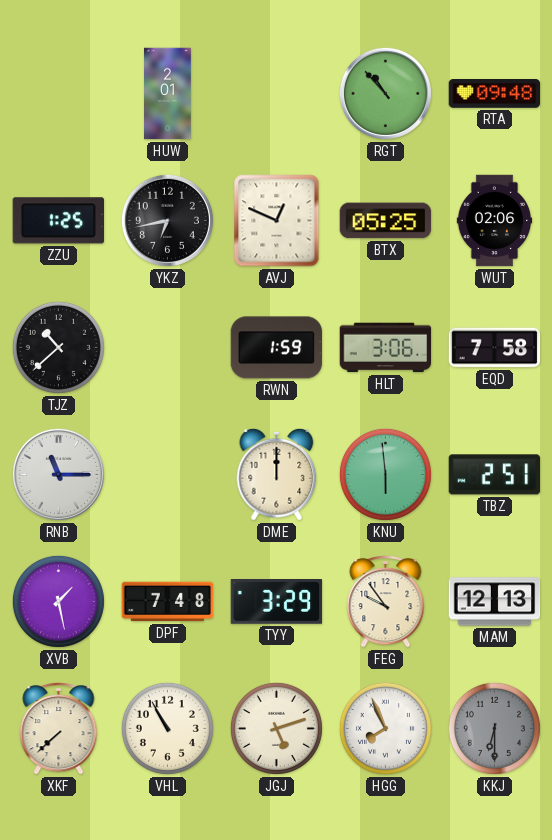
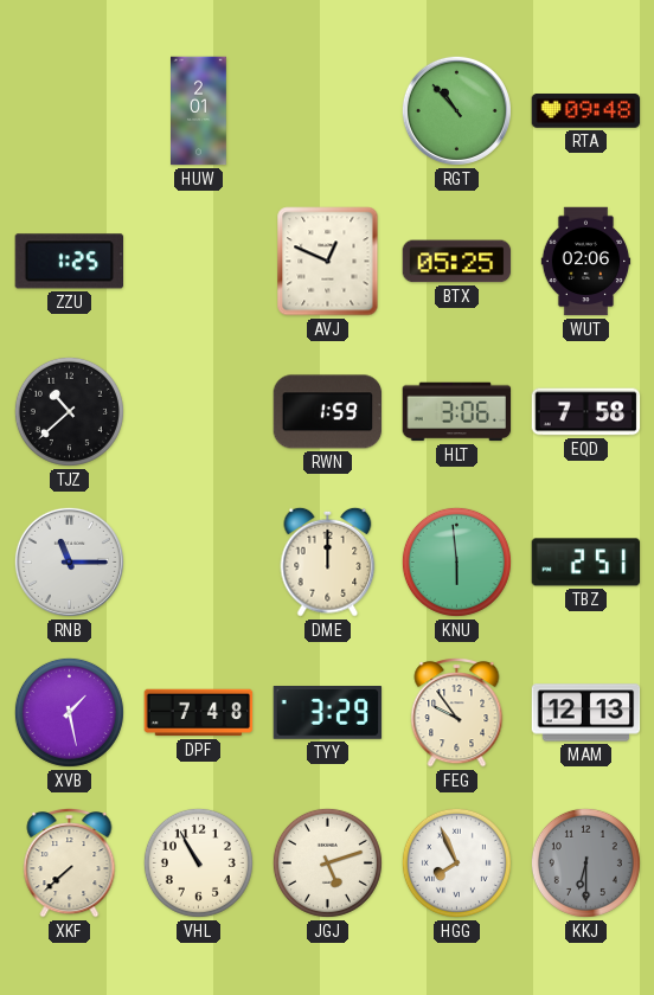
YKZ: 6:43 -> none (167, 220)
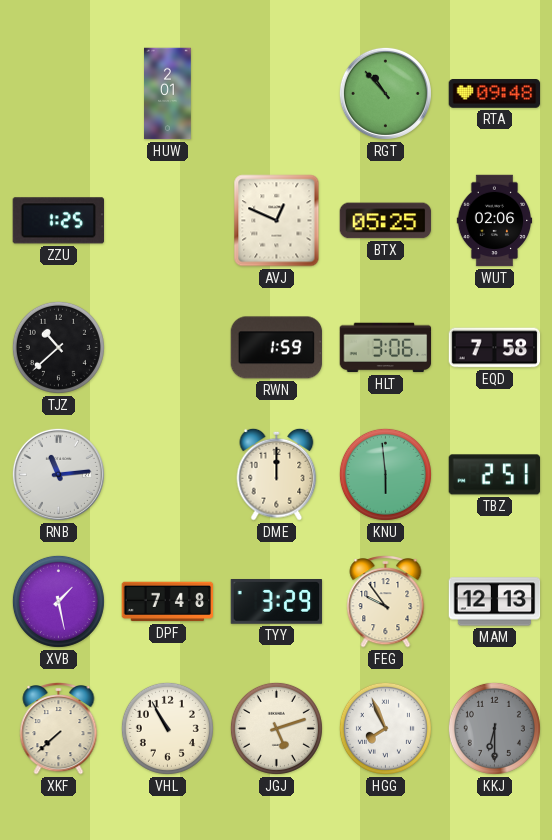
RNB: 11:15 -> 11:14 (58, 474)
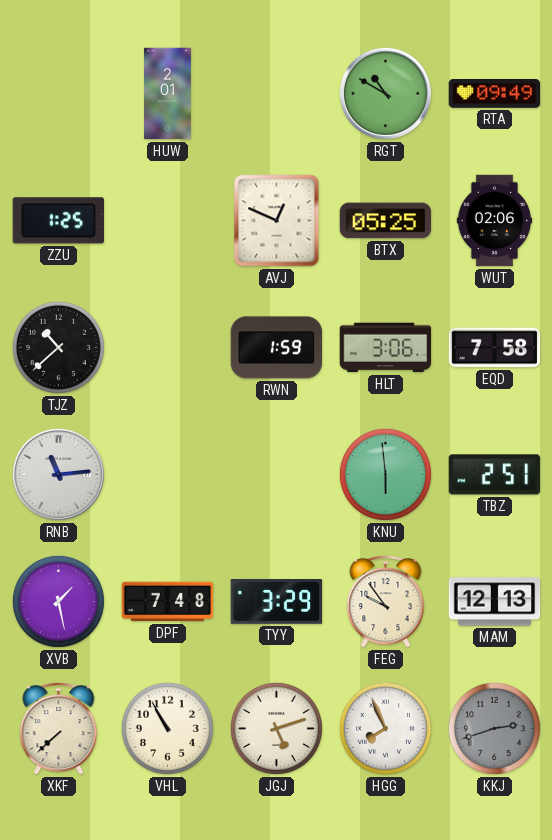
RGT: 10:53 -> 10:50 (385, 93)
RTA: 09:48 -> 09:49 (495, 94)
DME: 12:00 -> none (277, 474)
KKJ: 6:30 -> 2:42 (494, 728)
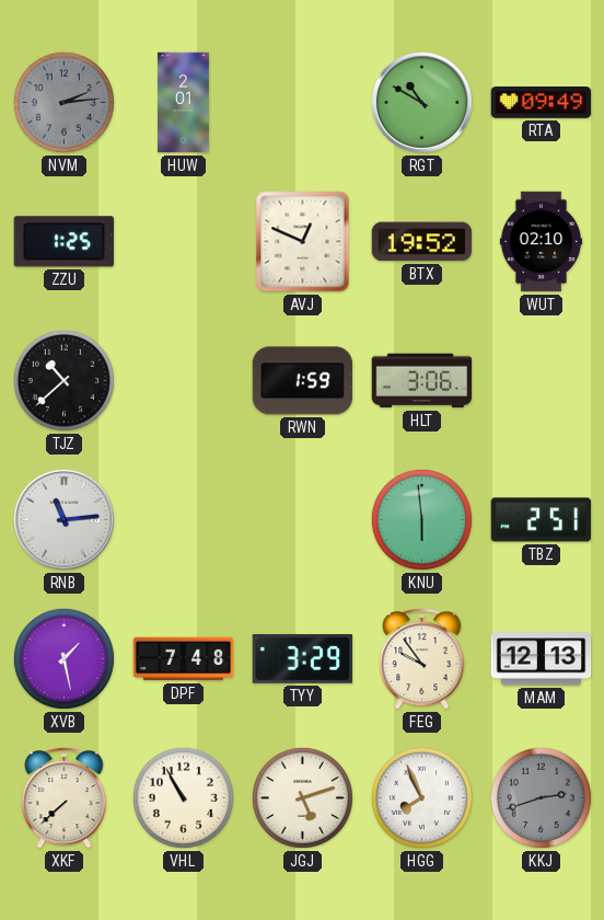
NVM: none -> 2:14 (63, 102)
BTX: 05:25 -> 19:52 (422, 242)
WUT: 02:06 -> 02:10 (542, 242)
EQD: 7:58 -> none (495, 348)
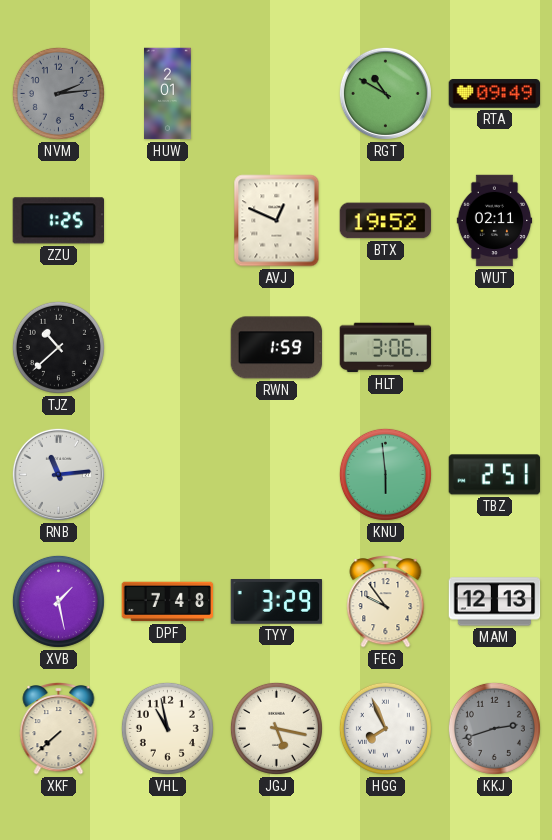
WUT: 02:10 -> 02:11 (495, 221)
VHL: 10:55 -> 10:58 (167, 728)
JGJ: 5:12 -> 5:17 (276, 728)
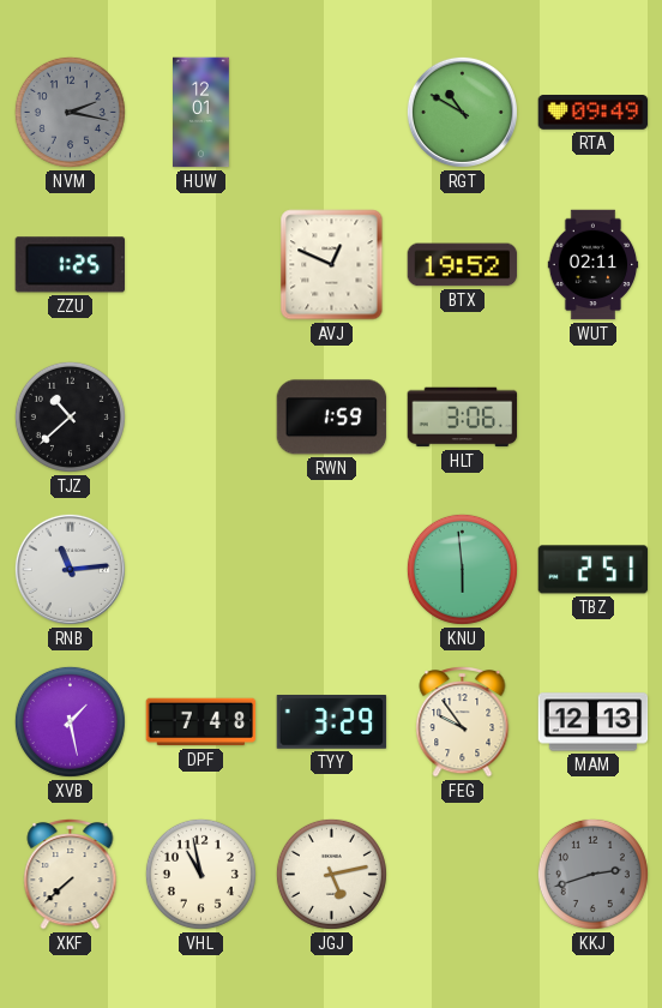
NVM: 2:14 -> 2:17 (70, 112)
HUW: 2:01 -> 12:01 (201, 113)
JGJ: 5:17 -> 5:13 (331, 874)
HGG: 7:56 -> none (385, 728)
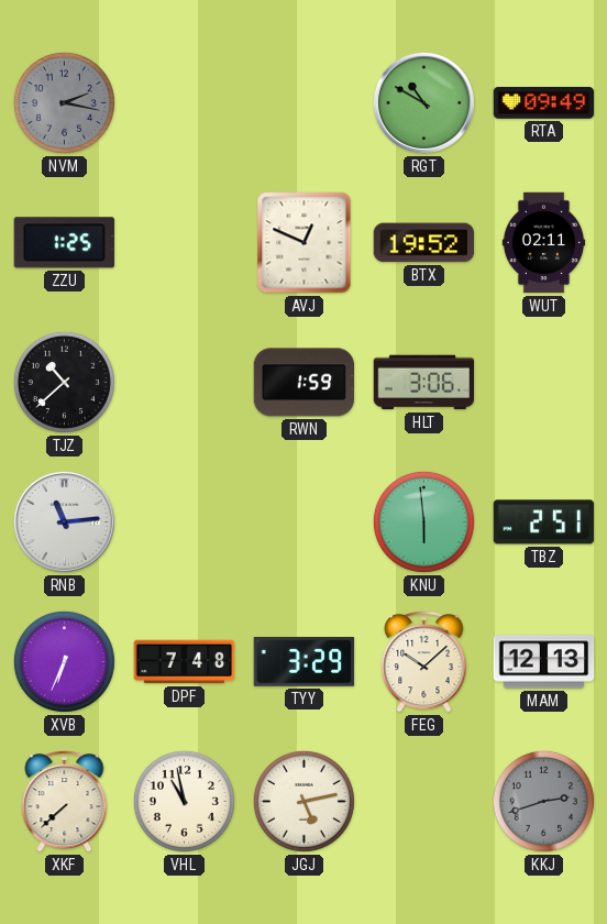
HUW: 12:01 -> none (201, 113)
XVB: 1:28 -> 6:34 (64, 661)
FEG: 9:54 -> 10:08 (424, 662)
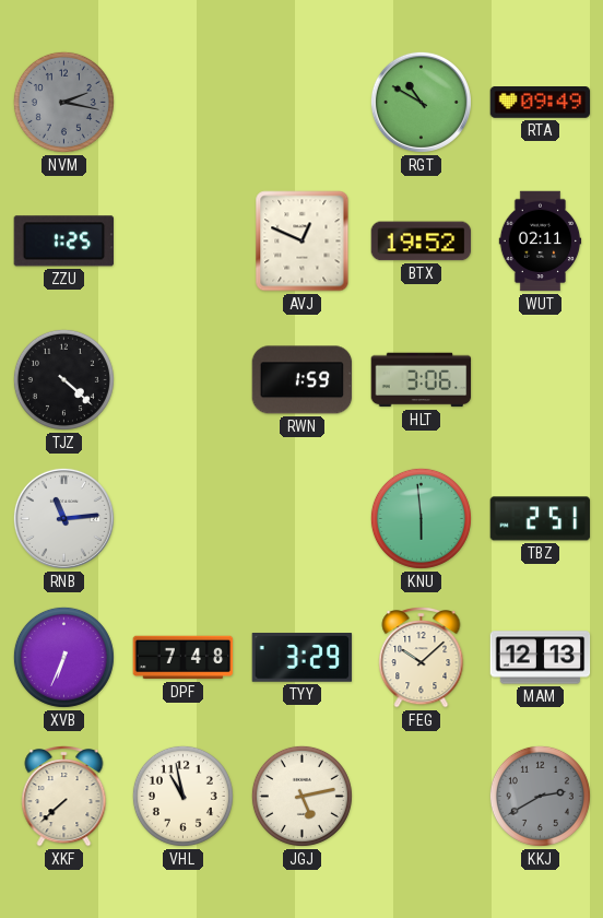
TJZ: 10:38 -> 4:22 (63, 379)
KKJ: 2:42 -> 2:40 (540, 796)
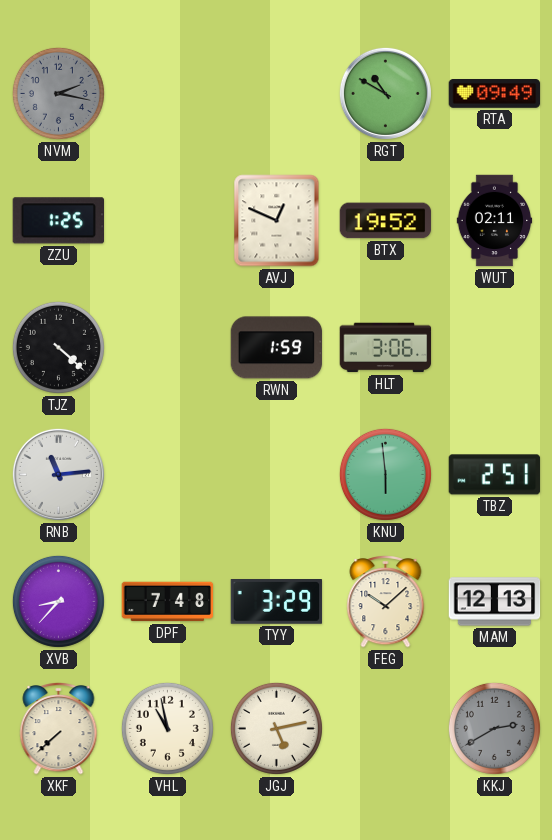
XVB: 6:34 -> 8:37 (58, 601)
